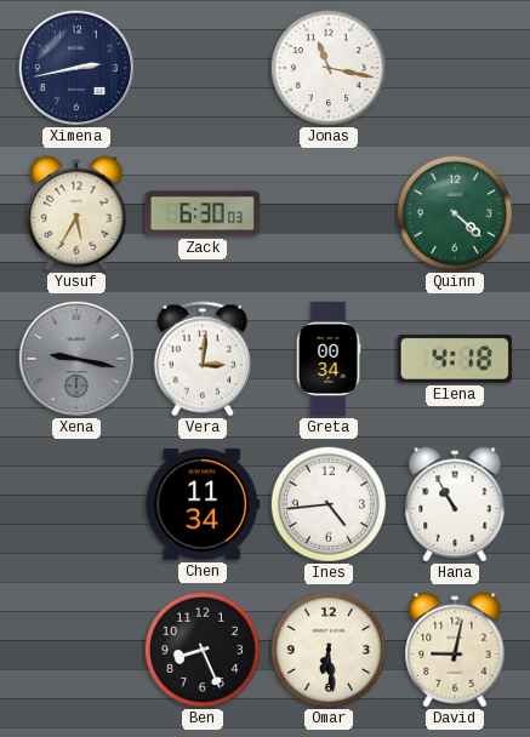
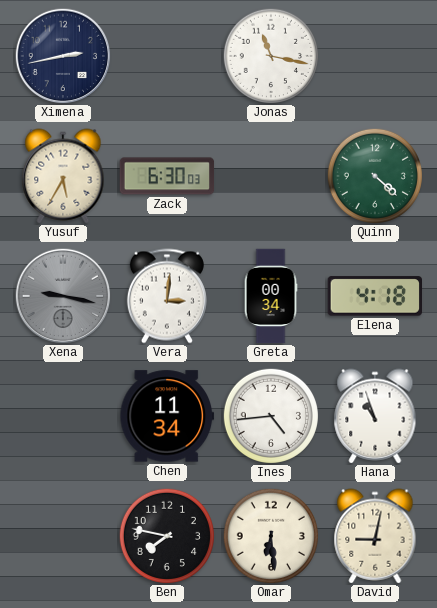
Hana: 10:55 -> 10:57 (375, 416)
Ben: 8:26 -> 7:47 (167, 536)
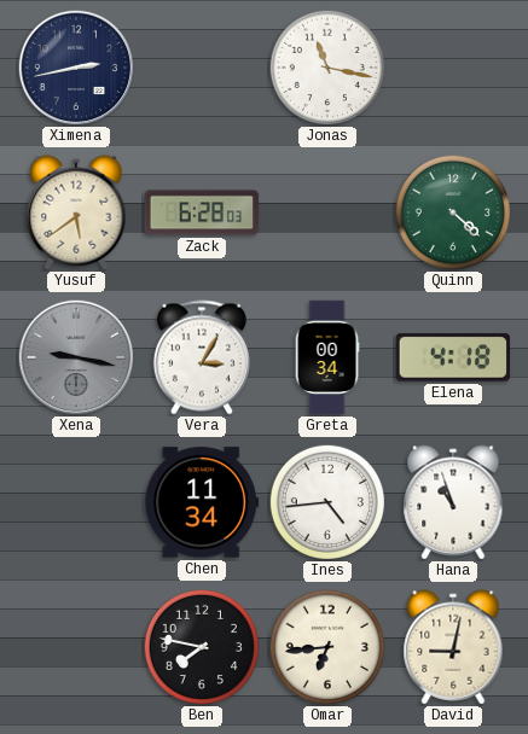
Yusuf: 5:35 -> 5:39 (76, 212)
Zack: 6:30 -> 6:28 (202, 212)
Vera: 3:01 -> 3:05 (202, 357)
Omar: 6:29 -> 6:44 (327, 647)
